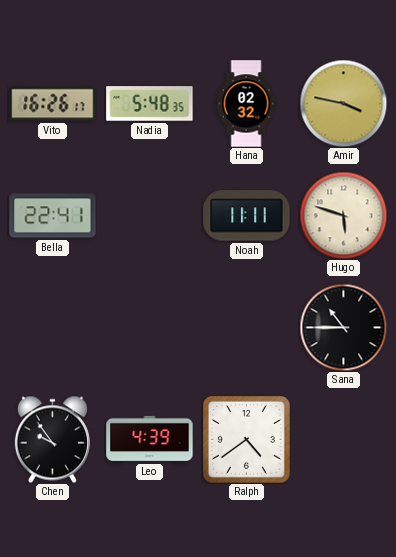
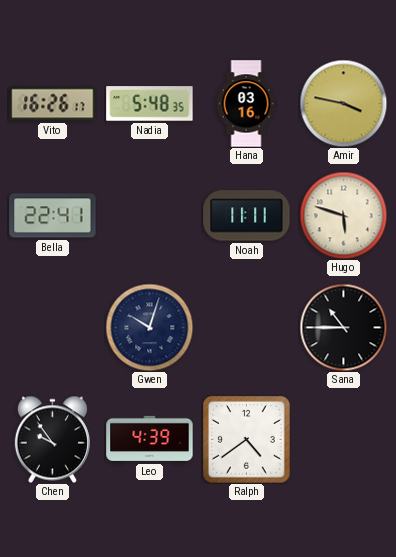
Hana: 02:32 -> 03:16 (246, 104)
Gwen: none -> 10:03 (149, 327)
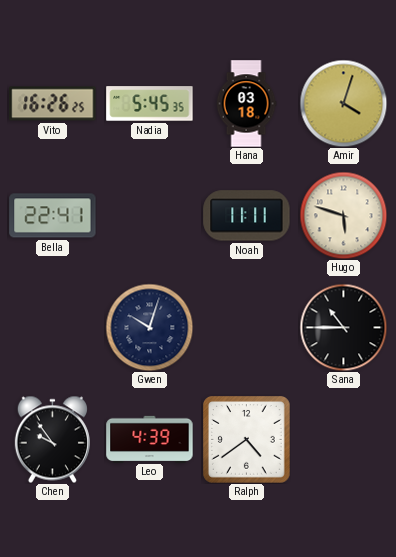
Vito: 16:26:17 -> 16:26:25 (53, 104)
Nadia: 5:48 -> 5:45 (150, 104)
Hana: 03:16 -> 03:18 (246, 104)
Amir: 3:47 -> 4:03 (343, 103)
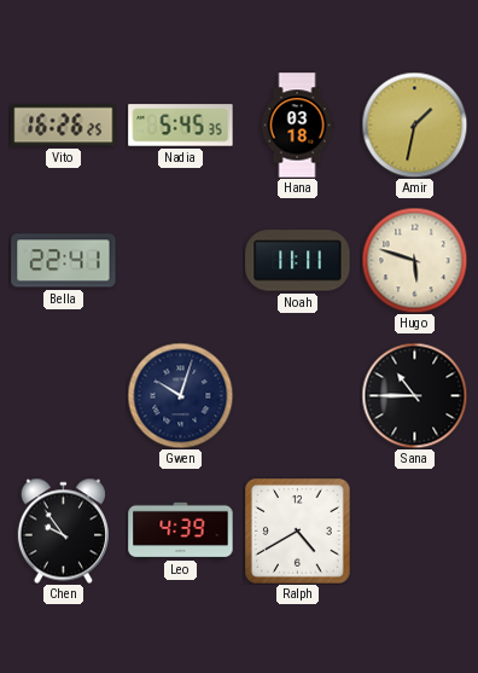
Amir: 4:03 -> 1:32 (414, 124)
Ralph: 4:39 -> 4:40 (298, 532)
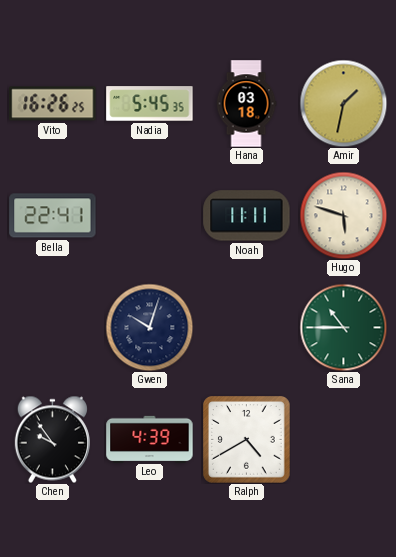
Sana dial: black -> green (343, 327)
